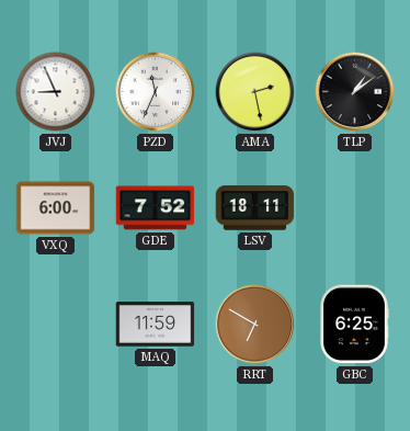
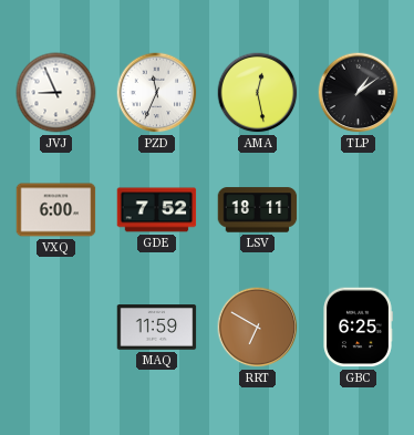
AMA: 2:28 -> 12:28 (258, 93)
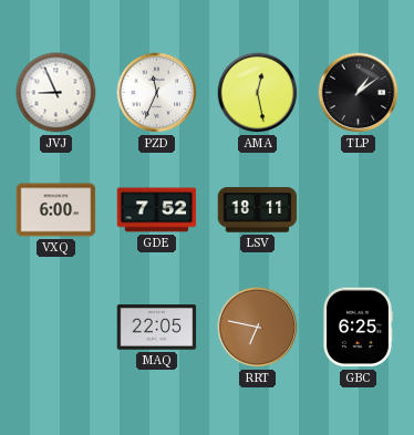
MAQ: 11:59 -> 22:05 (157, 328)
RRT: 6:50 -> 6:47 (258, 328)
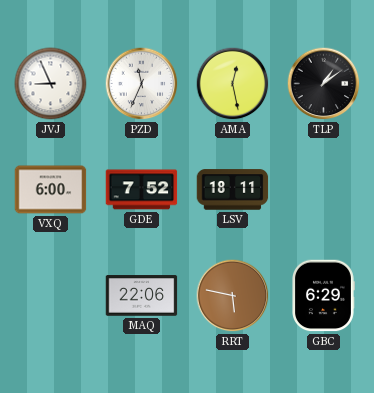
MAQ: 22:05 -> 22:06 (142, 296)
RRT: 6:47 -> 5:47 (233, 296)
GBC: 6:25 -> 6:29 (323, 296)
